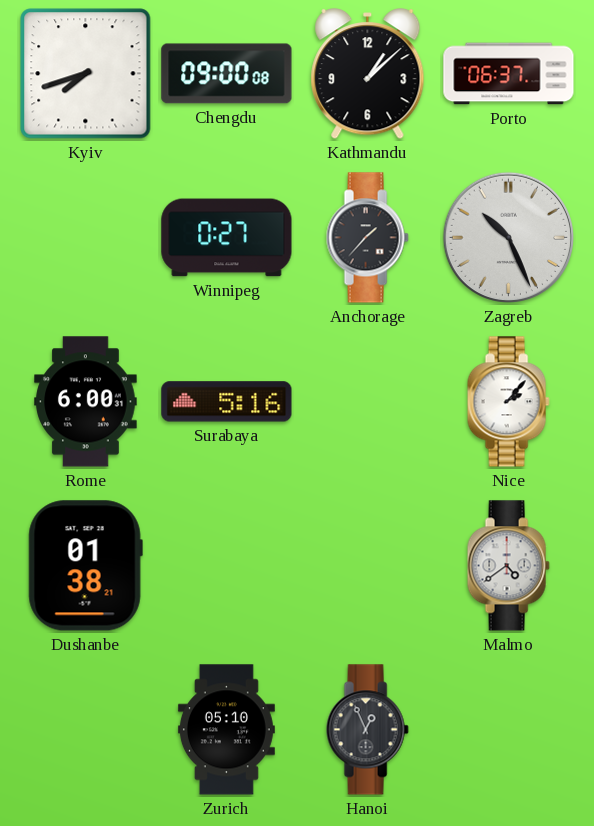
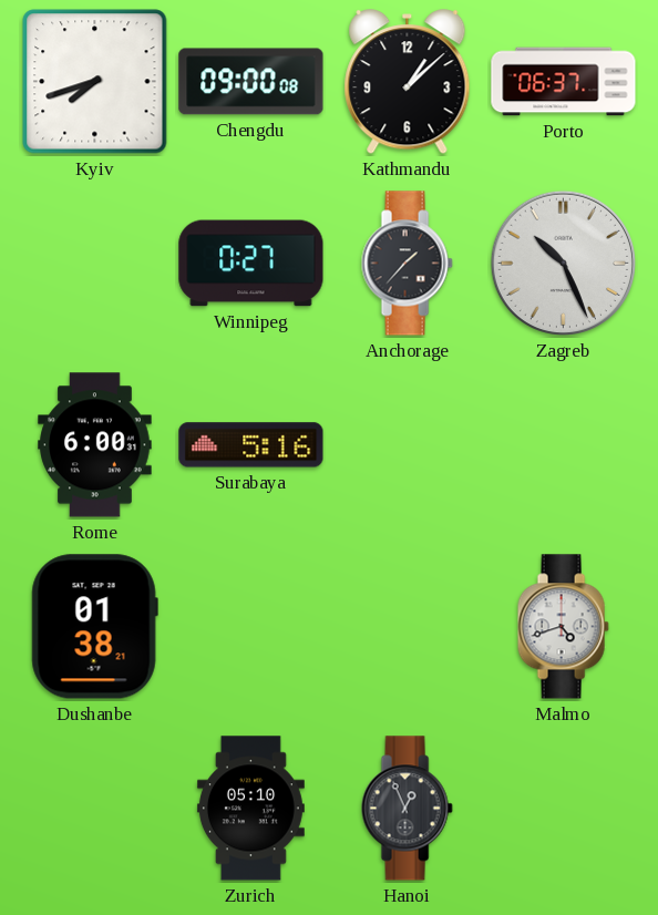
Nice: 2:07 -> none (508, 402)
Malmo: 4:39 -> 4:42 (563, 627)
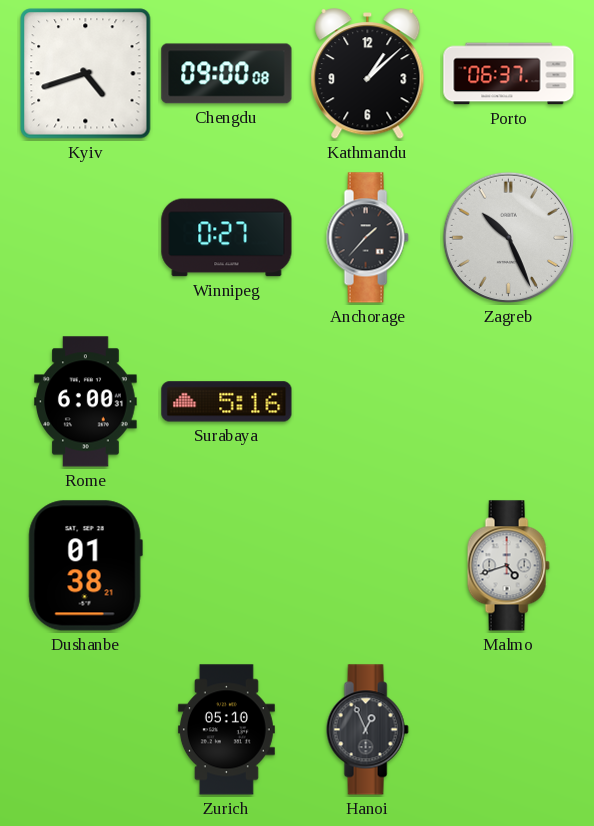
Kyiv: 7:42 -> 4:42 (86, 74)
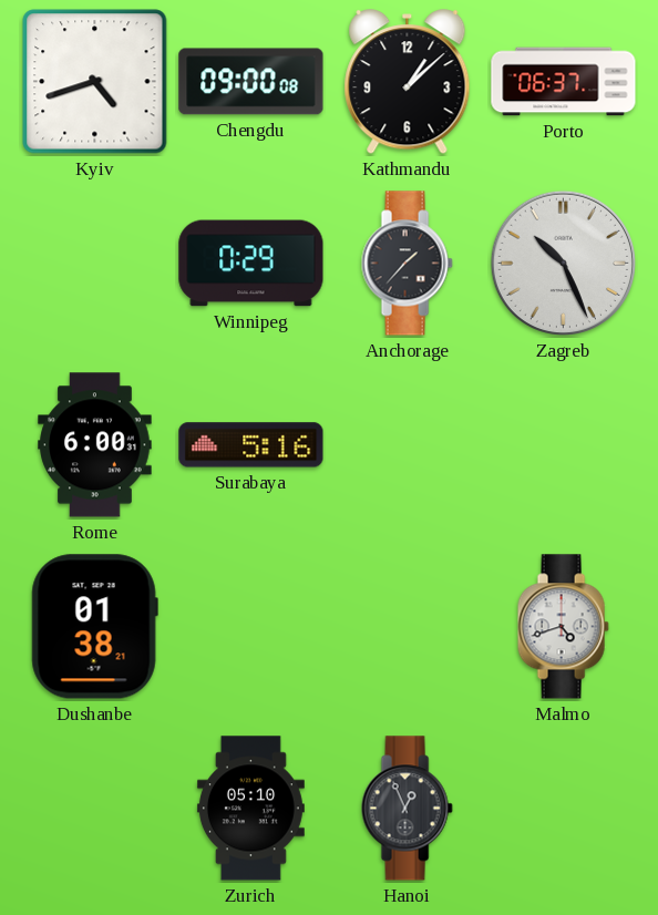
Winnipeg: 0:27 -> 0:29 (251, 264)
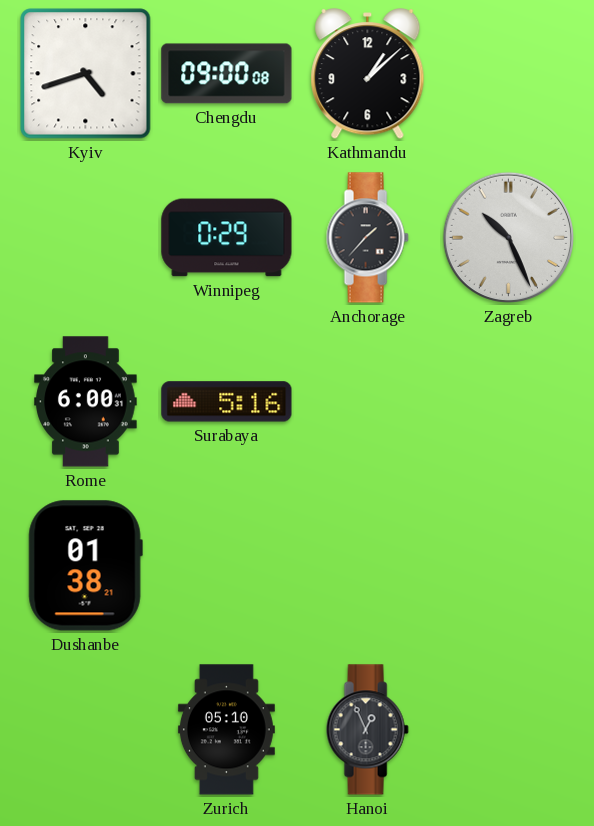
Porto: 06:37 -> none (564, 82)
Malmo: 4:42 -> none (563, 627)
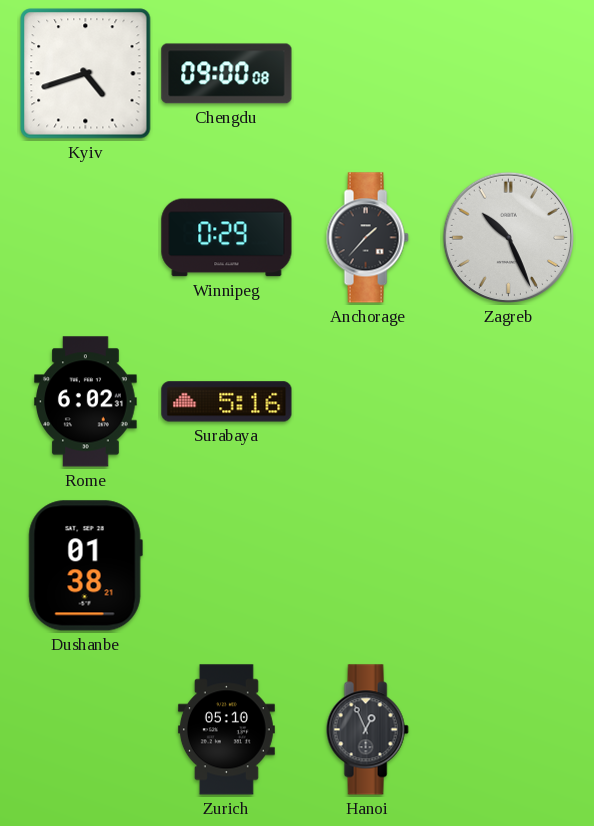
Kathmandu: 1:08 -> none (368, 75)
Rome: 6:00 -> 6:02 (86, 402)
